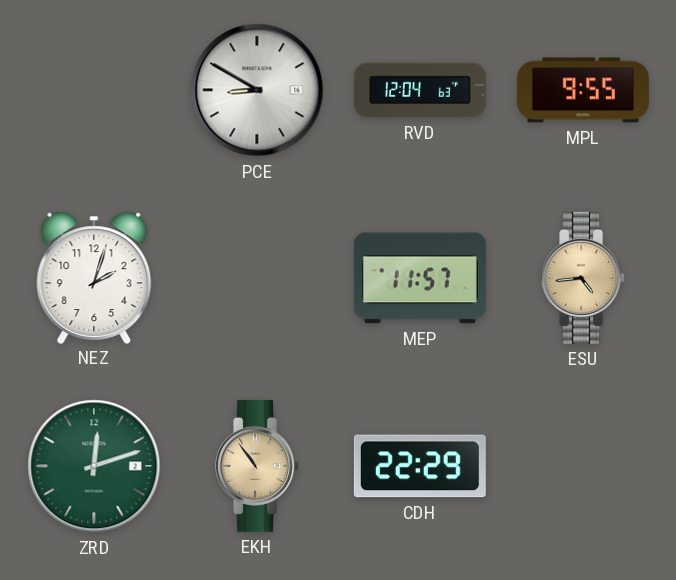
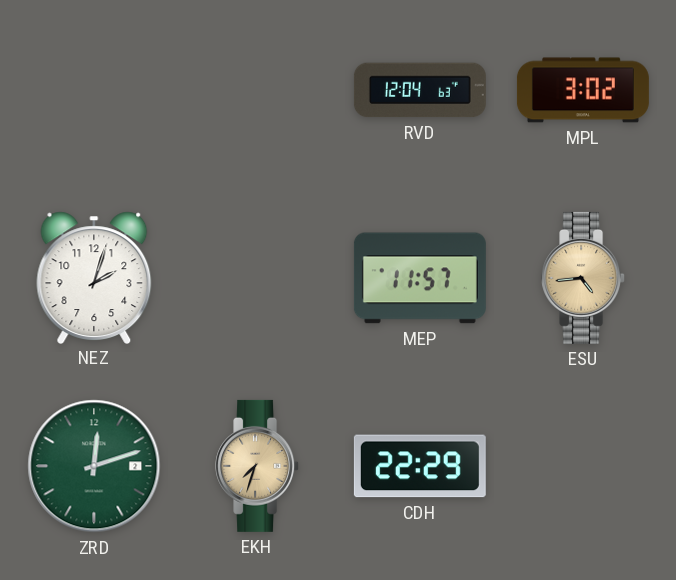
PCE: 8:50 -> none (257, 90)
MPL: 9:55 -> 3:02 (583, 90)
EKH: 10:54 -> 7:33 (258, 466)
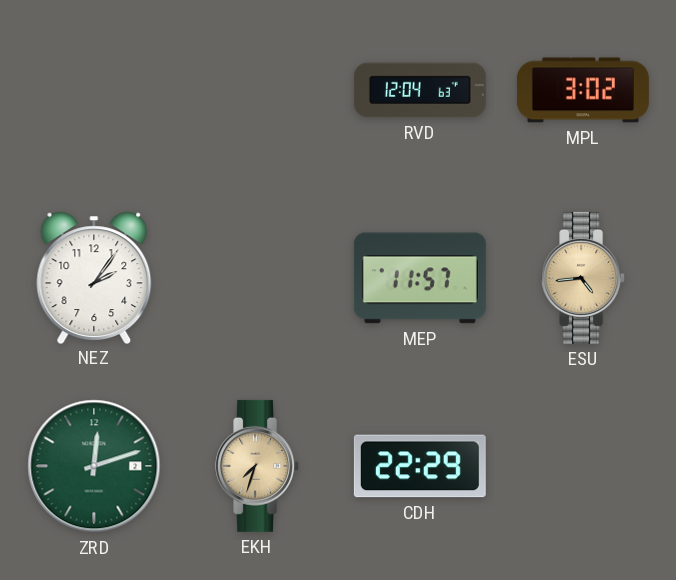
NEZ: 2:03 -> 2:06 (94, 277)
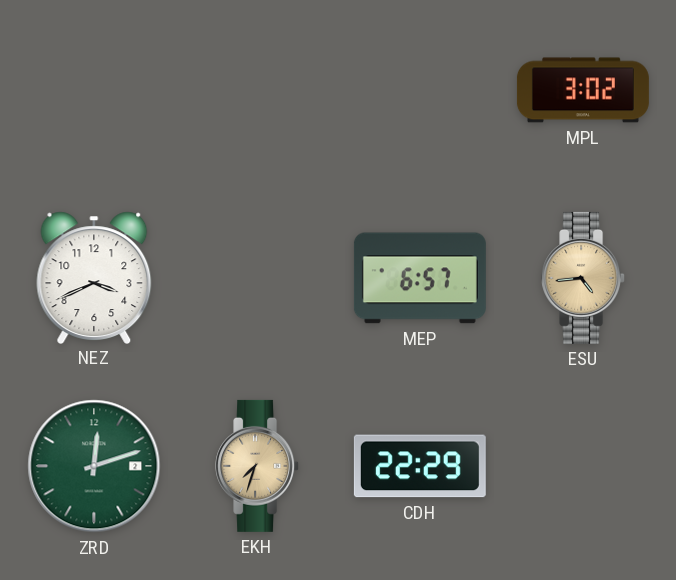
RVD: 12:04 -> none (420, 90)
NEZ: 2:06 -> 3:41 (94, 277)
MEP: 11:57 -> 6:57 (420, 278)
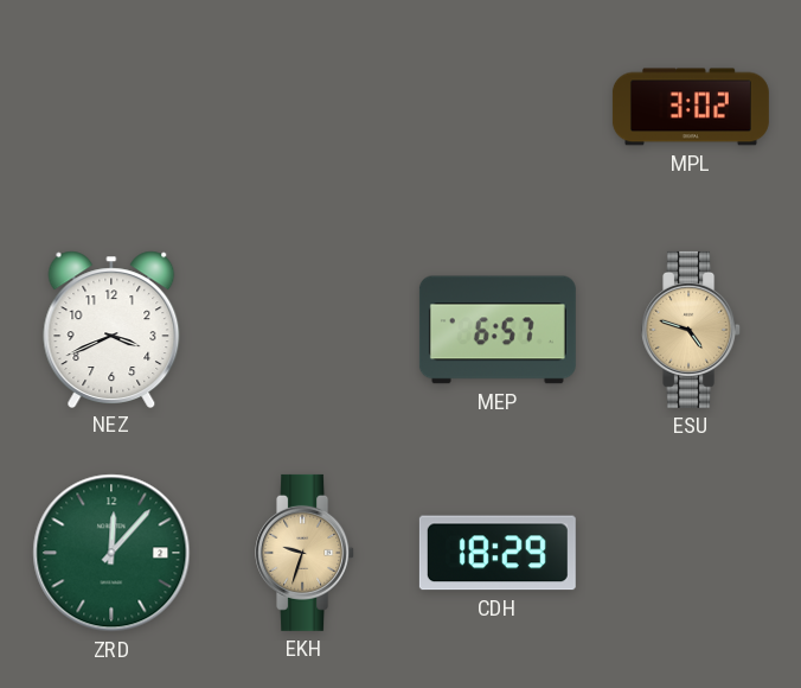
ESU: 4:44 -> 4:48 (692, 330)
ZRD: 12:12 -> 12:07 (111, 553)
EKH: 7:33 -> 9:33 (306, 553)
CDH: 22:29 -> 18:29 (498, 553)
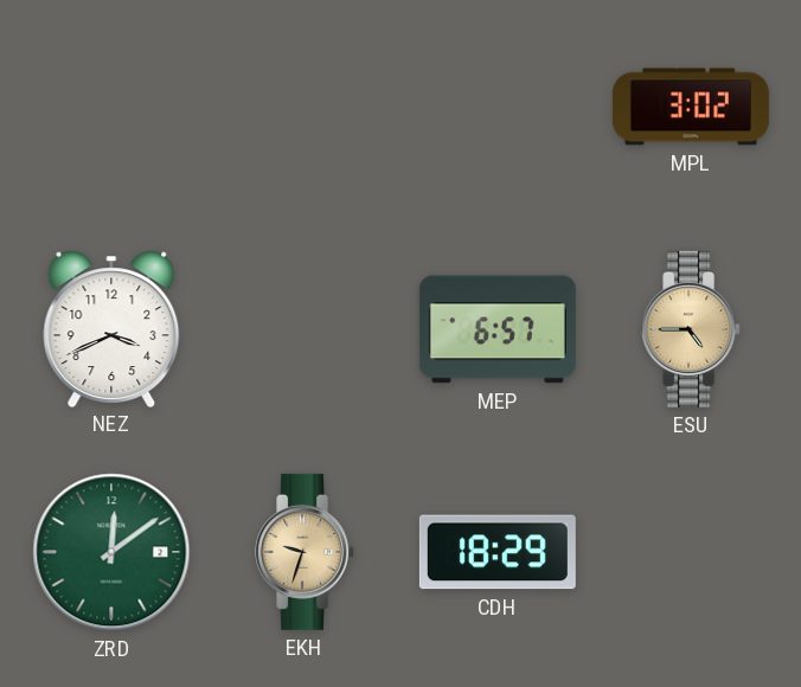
ESU: 4:48 -> 4:45 (692, 329)
ZRD: 12:07 -> 12:09 (111, 552)
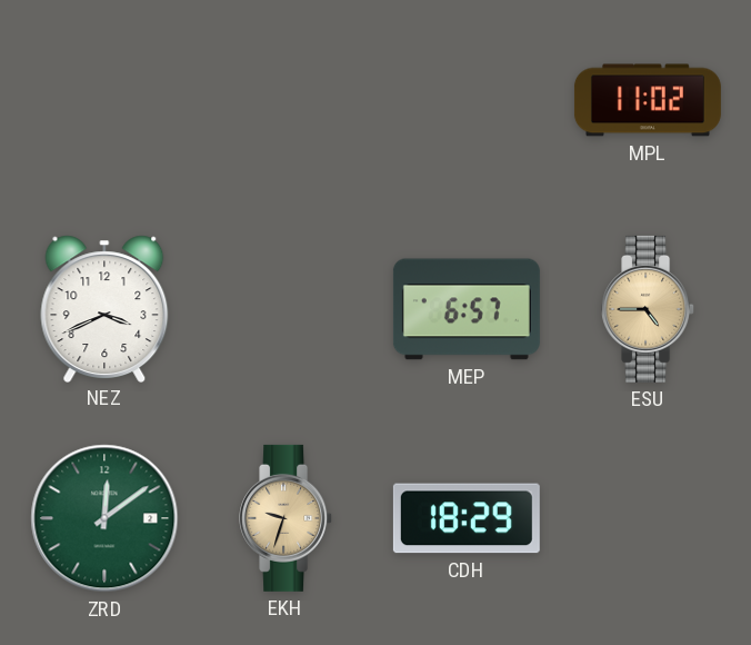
MPL: 3:02 -> 11:02 (648, 100)
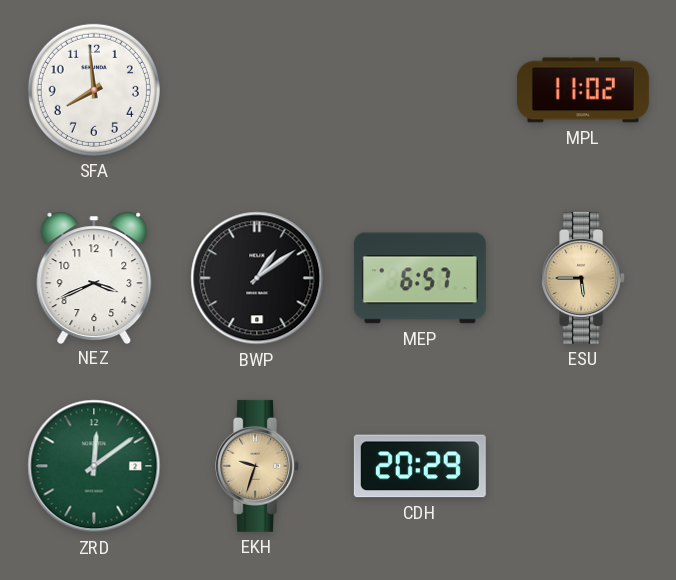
SFA: none -> 7:59 (94, 90)
BWP: none -> 1:09 (257, 278)
ESU: 4:45 -> 5:45 (584, 278)
CDH: 18:29 -> 20:29 (420, 466)
